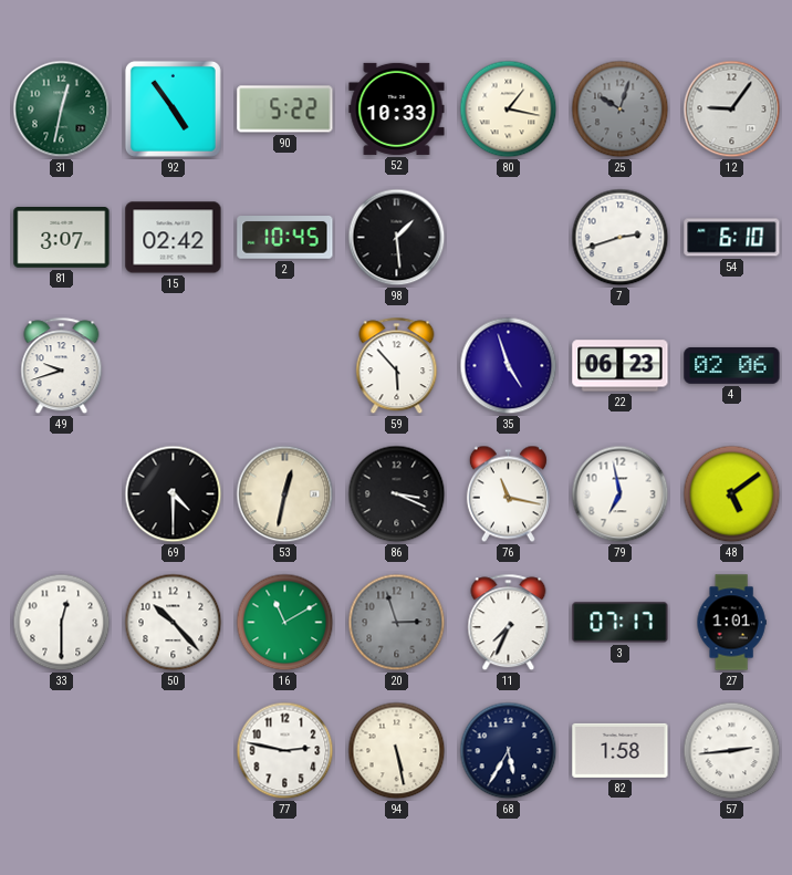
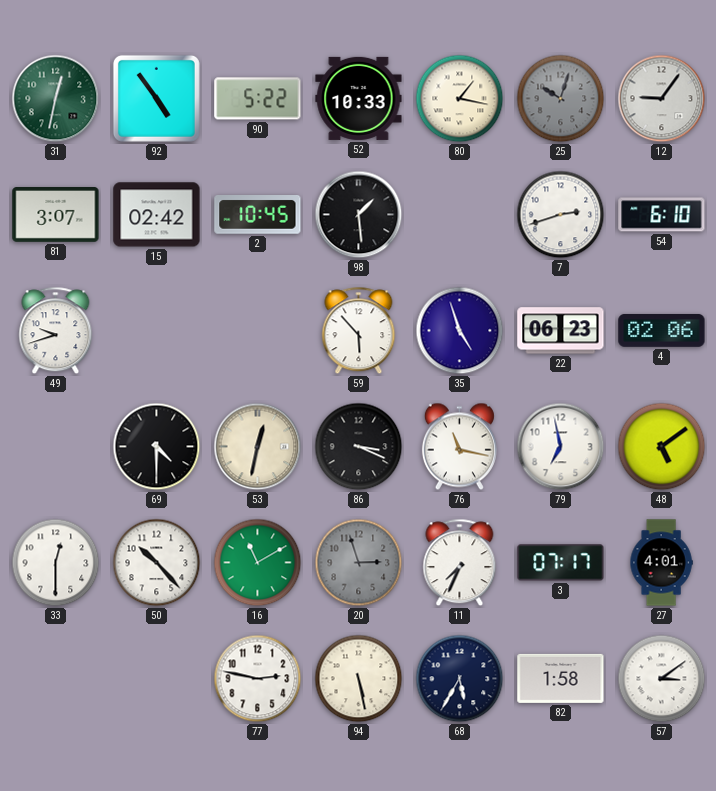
27: 1:01 -> 4:01 (661, 563)
57: 2:44 -> 3:09 (662, 679)
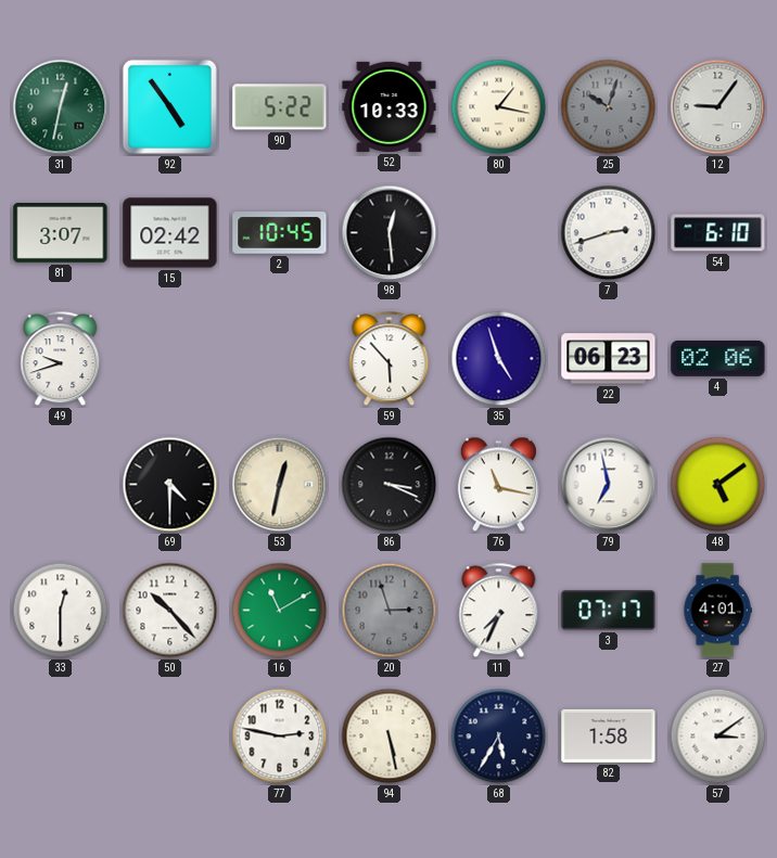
98: 1:29 -> 12:29 (390, 233)
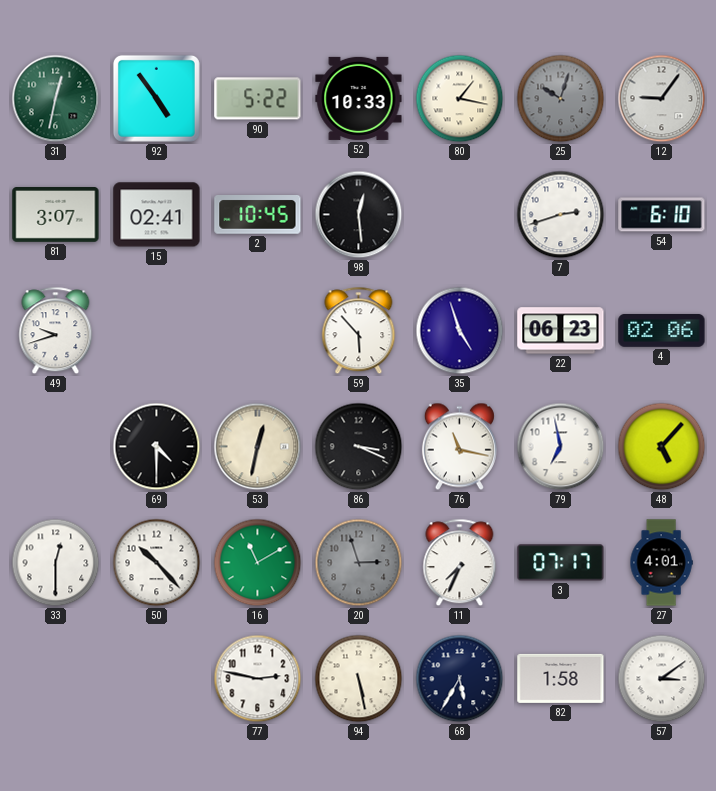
15: 02:42 -> 02:41 (157, 215)
48: 5:09 -> 5:07 (662, 447)
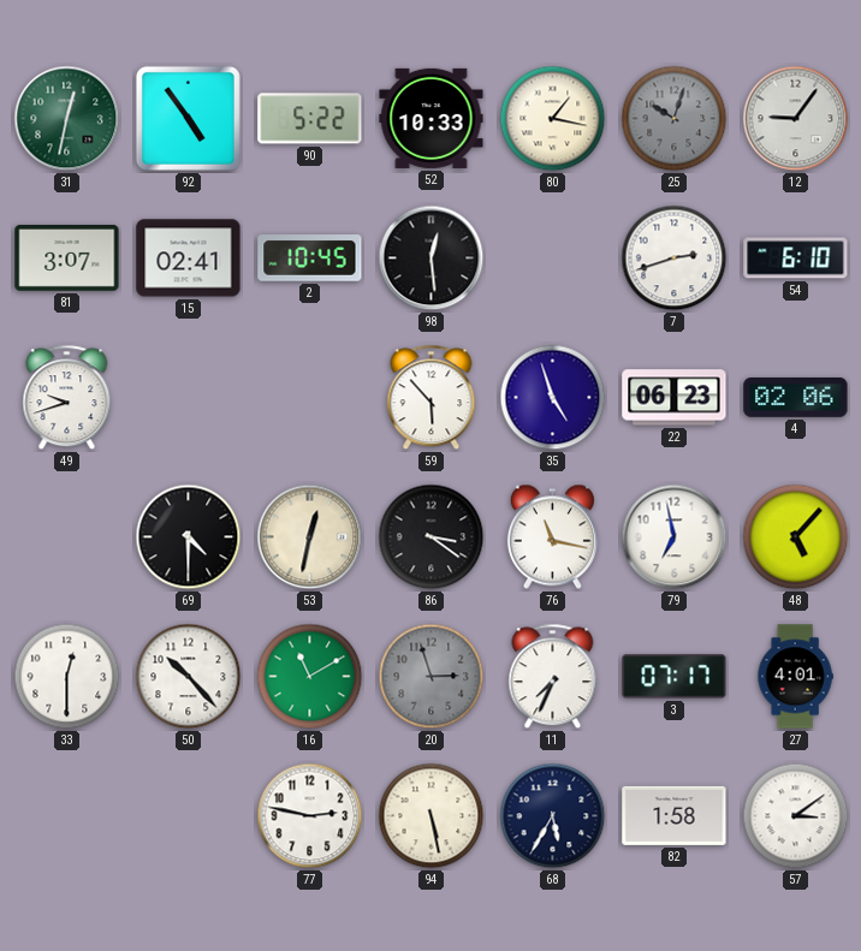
86: 3:19 -> 3:21 (432, 537)
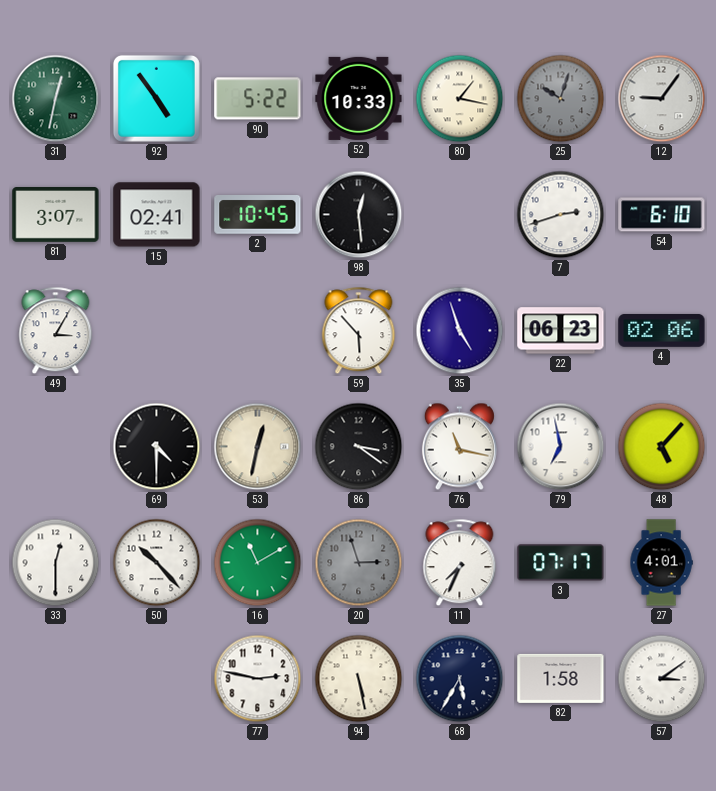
49: 9:42 -> 3:05 (56, 331)
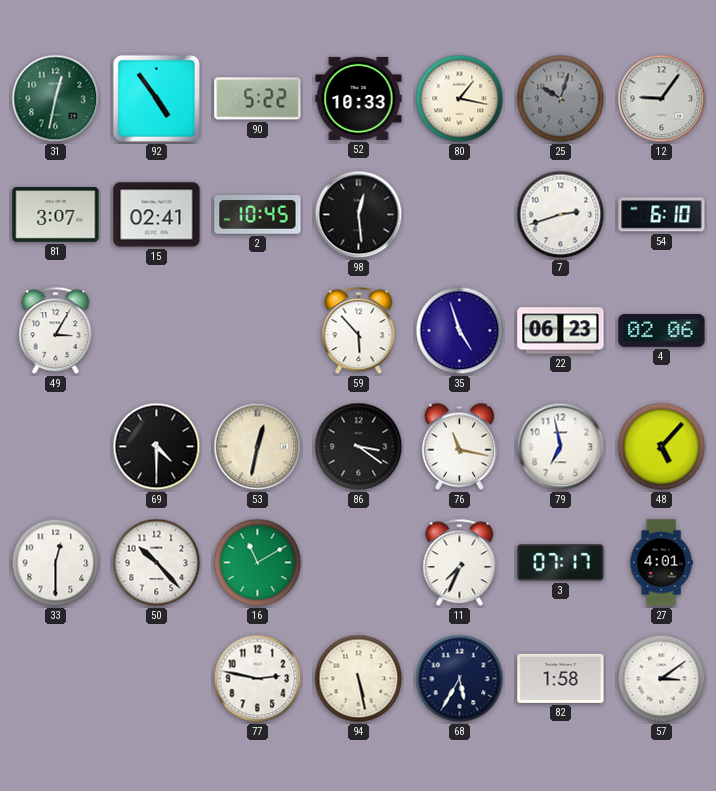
20: 2:57 -> none (359, 563)
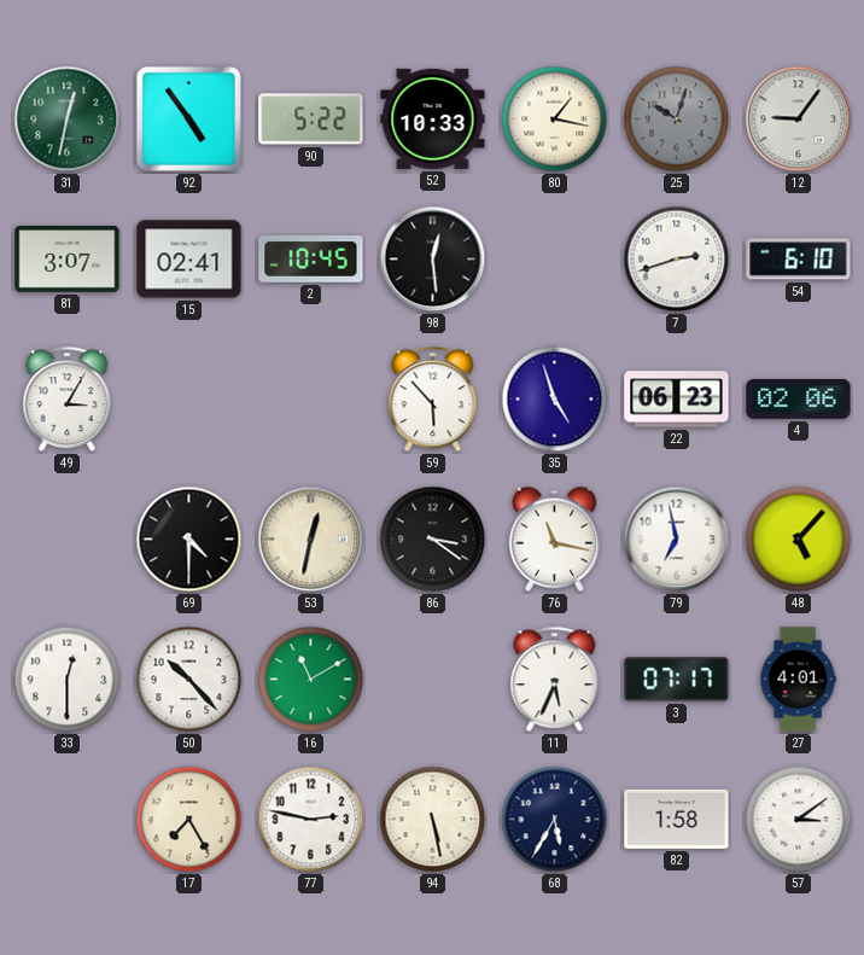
11: 7:34 -> 5:34 (555, 680)
17: none -> 7:25 (189, 820)
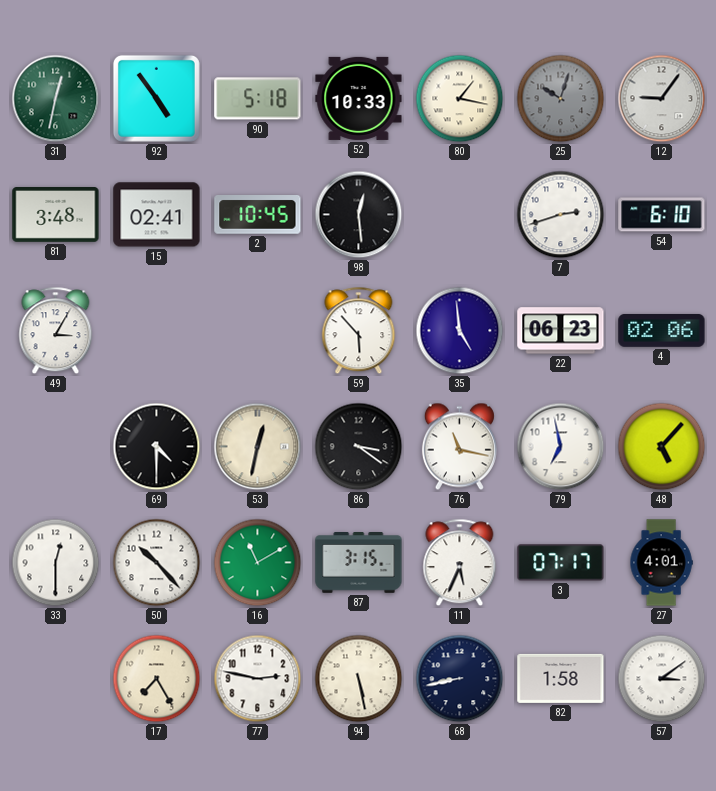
90: 5:22 -> 5:18 (258, 99)
81: 3:07 -> 3:48 (56, 215)
35: 4:57 -> 4:59 (460, 331)
87: none -> 3:15 (359, 563)
68: 5:35 -> 8:43 (460, 679)
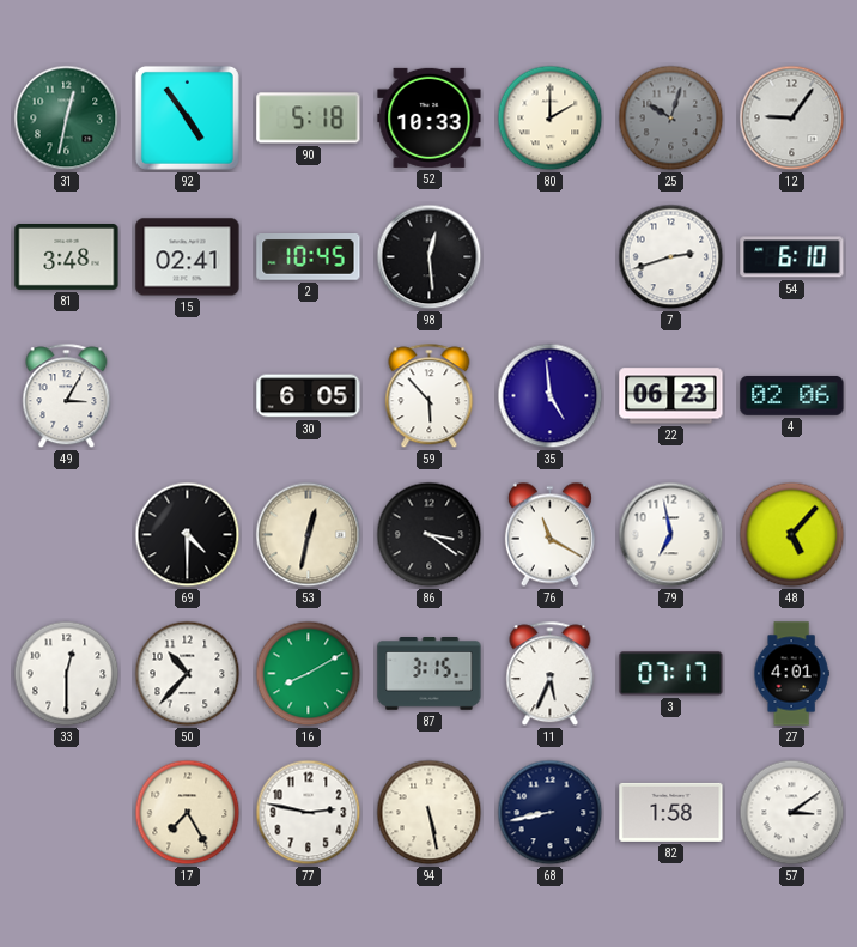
80: 1:17 -> 2:00 (551, 119)
30: none -> 6:05 (309, 396)
76: 11:17 -> 11:20 (549, 535)
50: 10:23 -> 10:37 (188, 674)
16: 11:10 -> 8:10 (309, 674)
